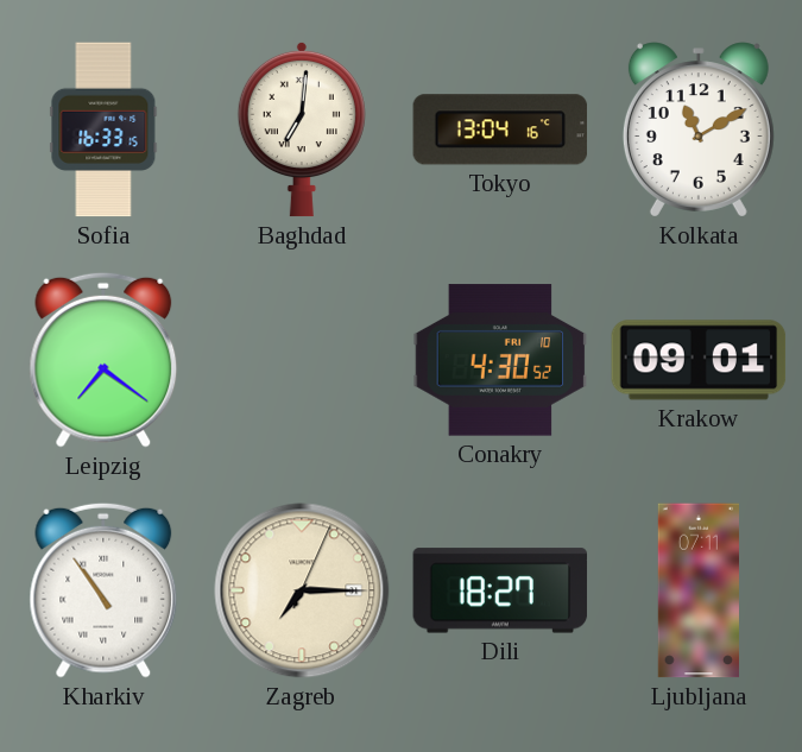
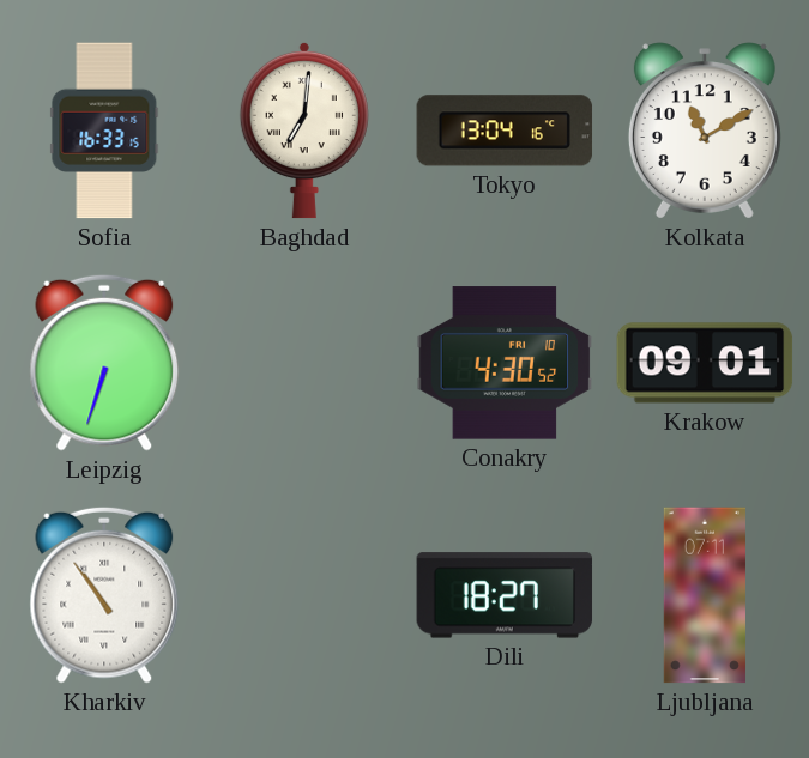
Leipzig: 7:21 -> 6:33 (104, 363)
Zagreb: 7:15 -> none (302, 590)
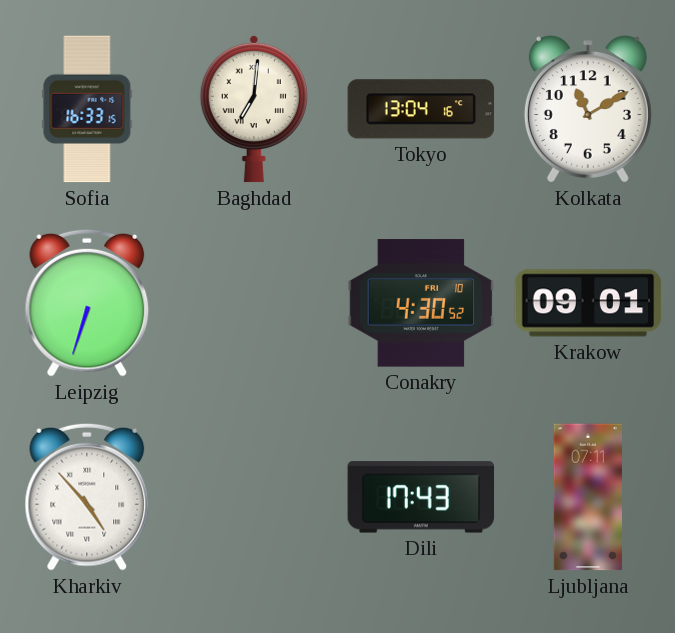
Kharkiv: 10:54 -> 4:53 (87, 497)
Dili: 18:27 -> 17:43 (421, 497)
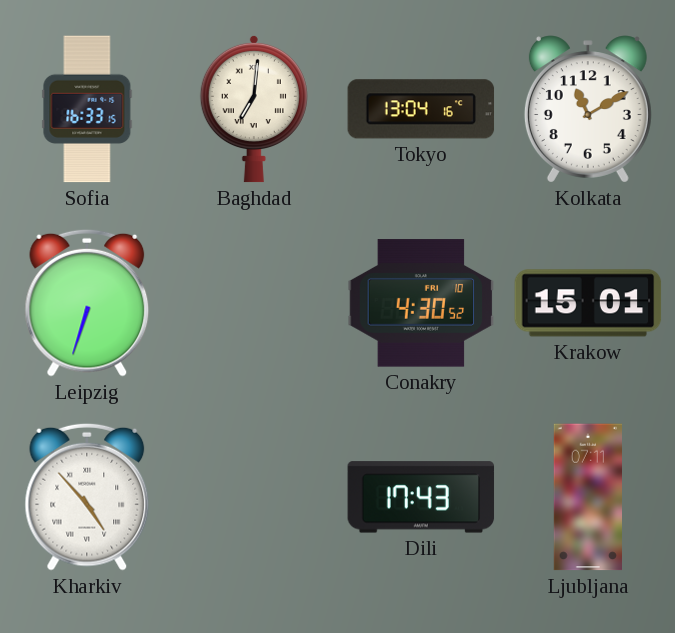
Krakow: 09:01 -> 15:01 (588, 303)
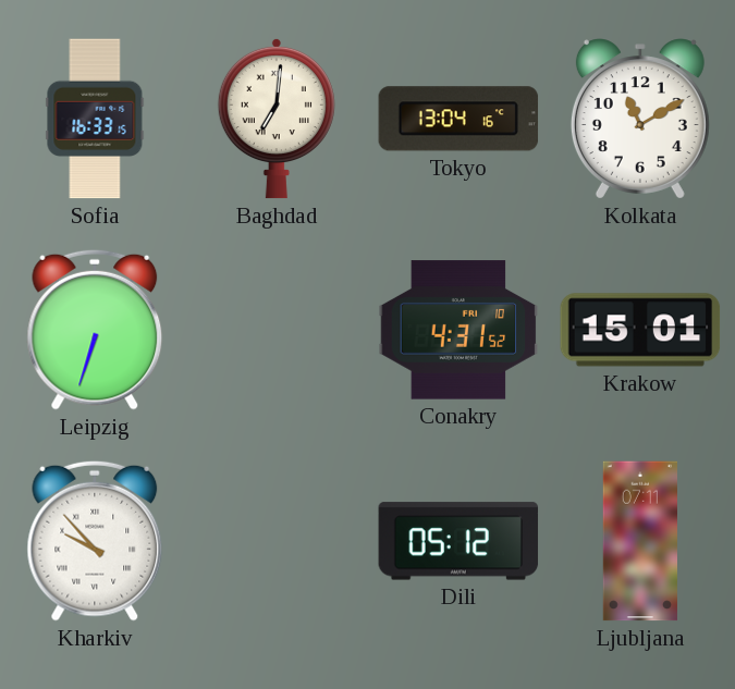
Conakry: 4:30 -> 4:31 (458, 330)
Kharkiv: 4:53 -> 9:53 (95, 541)
Dili: 17:43 -> 05:12 (458, 541)
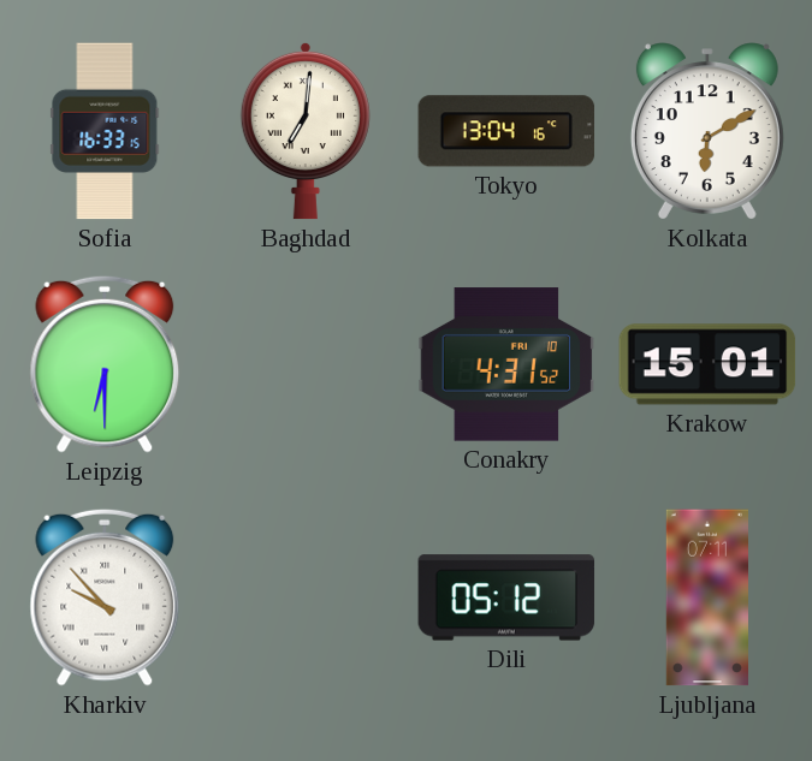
Kolkata: 11:10 -> 6:10 (707, 131)
Leipzig: 6:33 -> 6:30 (105, 364)
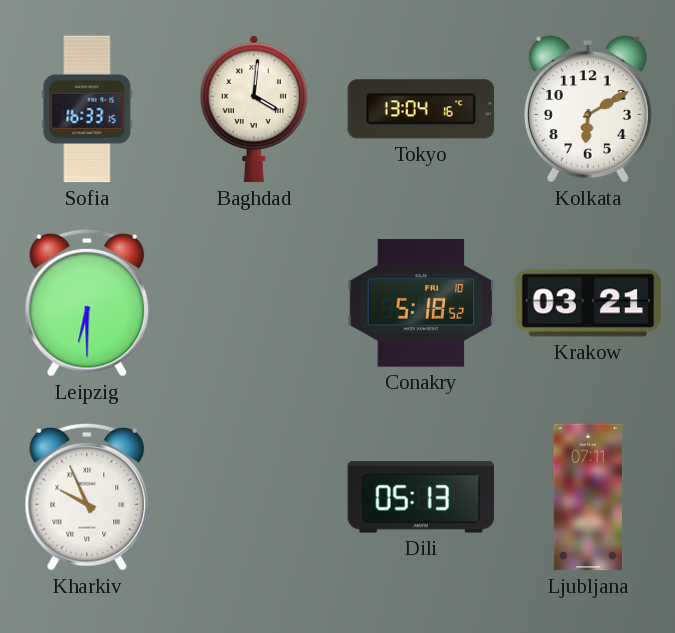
Baghdad: 7:01 -> 4:01 (254, 109)
Conakry: 4:31 -> 5:18 (421, 303)
Krakow: 15:01 -> 03:21 (588, 303)
Kharkiv: 9:53 -> 9:56 (87, 497)
Dili: 05:12 -> 05:13 (421, 497)
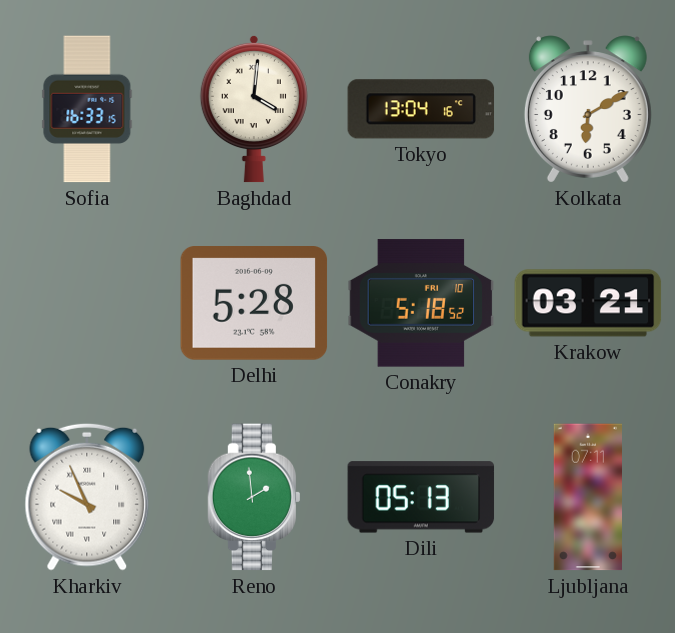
Leipzig: 6:30 -> none (87, 303)
Delhi: none -> 5:28 (254, 304)
Reno: none -> 1:59 (253, 497)
